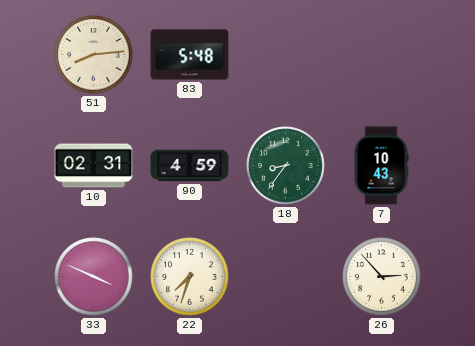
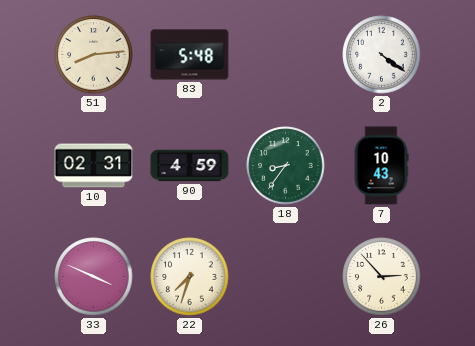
2: none -> 4:21 (382, 55)
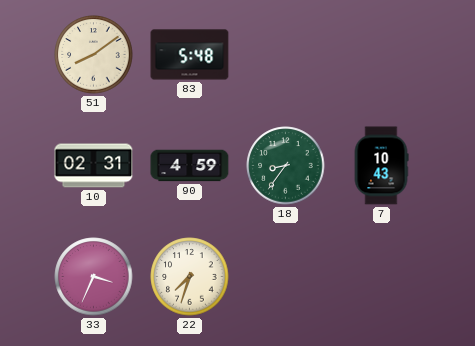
51: 8:14 -> 8:09 (94, 55)
2: 4:21 -> none (382, 55)
33: 3:49 -> 3:34 (94, 277)
26: 2:53 -> none (382, 277)
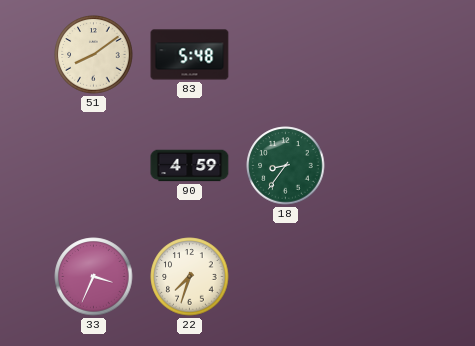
10: 02:31 -> none (94, 166)
7: 10:43 -> none (381, 166)
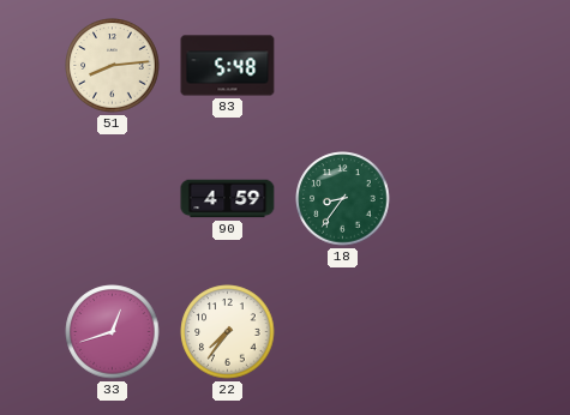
51: 8:09 -> 8:14 (113, 66)
33: 3:34 -> 12:42 (113, 332)
22: 7:33 -> 7:36 (228, 332)
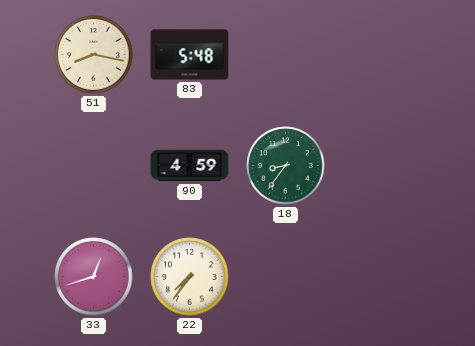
51: 8:14 -> 8:17 (94, 55)
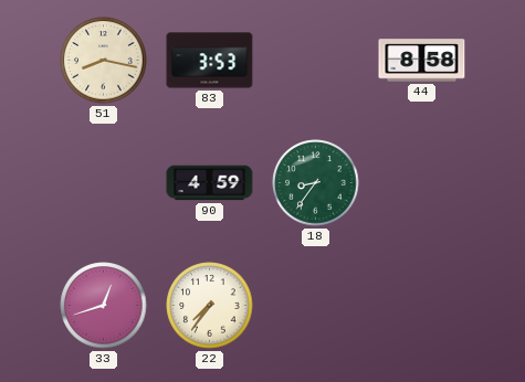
83: 5:48 -> 3:53 (210, 61)
44: none -> 8:58 (422, 61)
